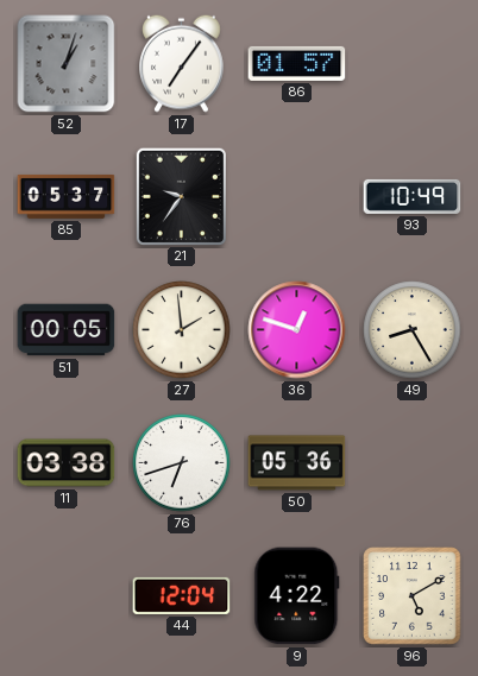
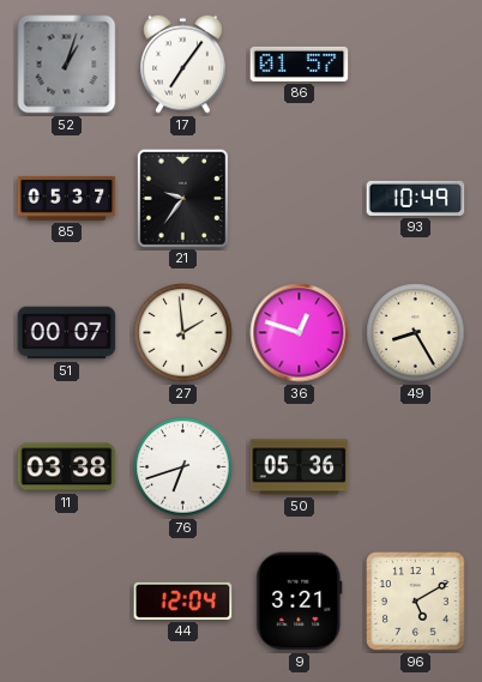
51: 00:05 -> 00:07 (67, 333)
9: 4:22 -> 3:21 (300, 602)
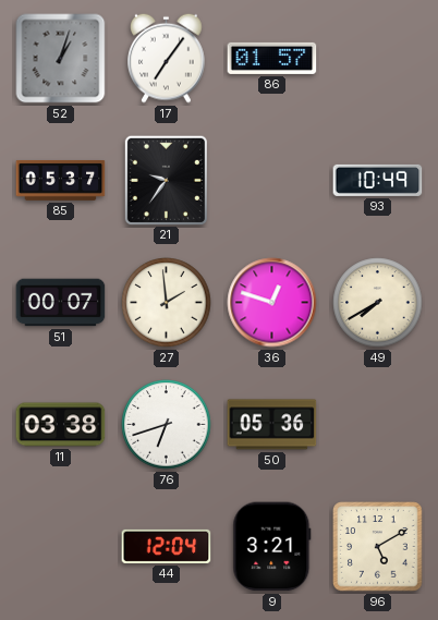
49: 8:25 -> 7:40 (378, 303)
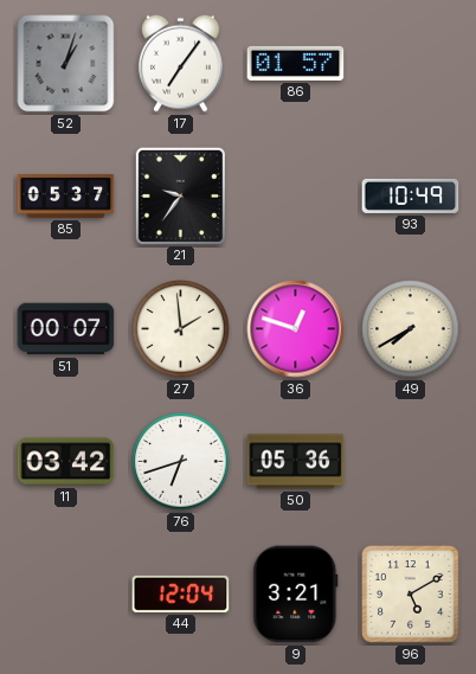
11: 03:38 -> 03:42 (66, 462)
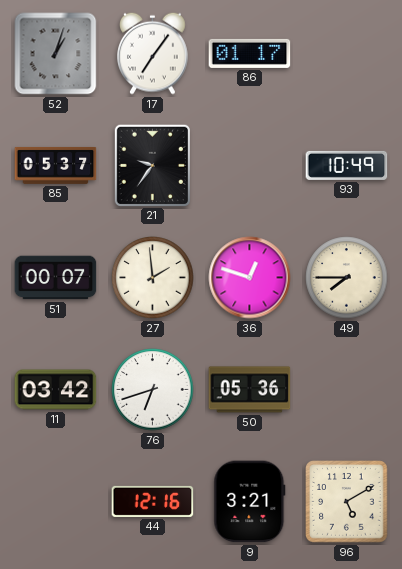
86: 01:57 -> 01:17 (250, 53)
49: 7:40 -> 7:45 (347, 278)
44: 12:04 -> 12:16 (153, 501)
